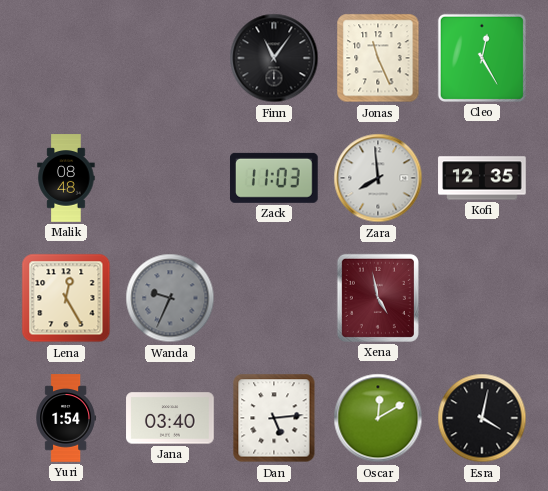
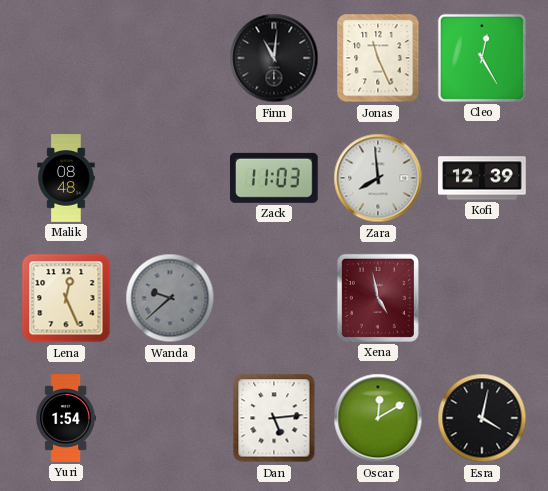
Finn: 11:06 -> 11:01 (274, 58)
Kofi: 12:35 -> 12:39 (482, 178)
Lena: 12:25 -> 12:26 (66, 298)
Wanda: 9:34 -> 9:38 (170, 298)
Jana: 03:40 -> none (170, 418)
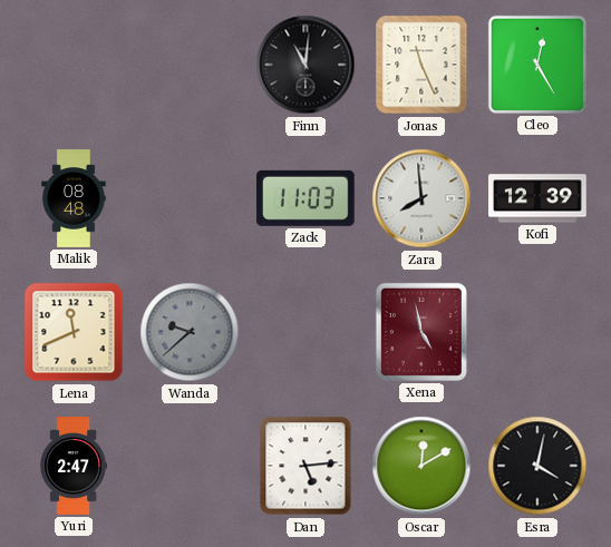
Lena: 12:26 -> 11:41 (74, 332)
Yuri: 1:54 -> 2:47 (72, 466)
